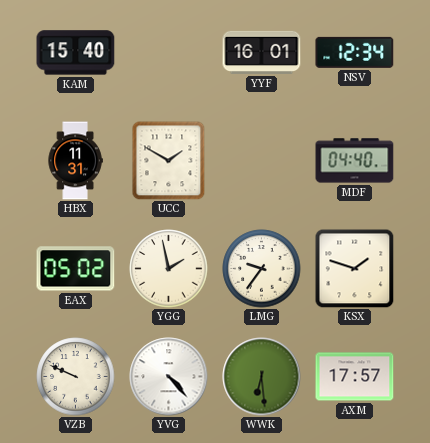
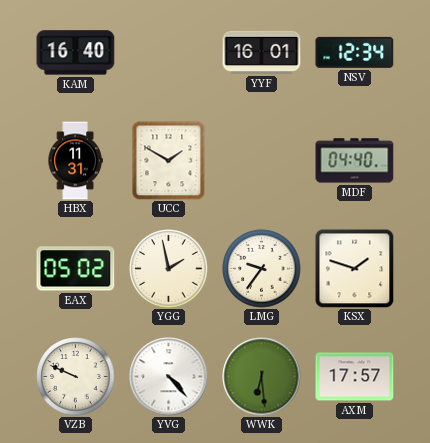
KAM: 15:40 -> 16:40 (76, 53)
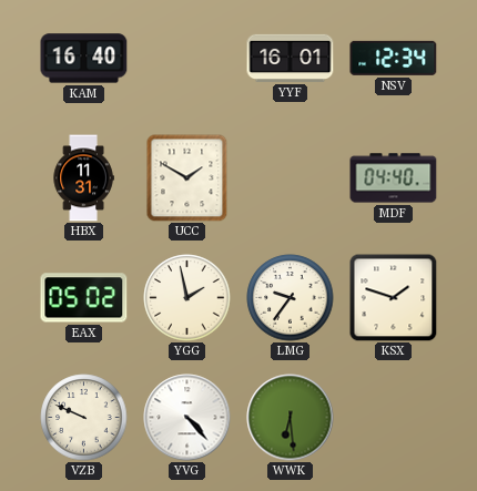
AXM: 17:57 -> none (355, 377)
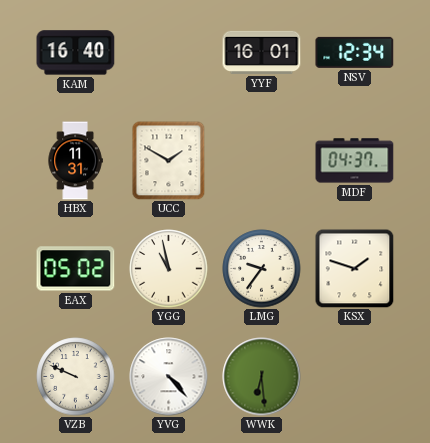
MDF: 04:40 -> 04:37 (355, 161)
YGG: 1:58 -> 10:58 (169, 269)
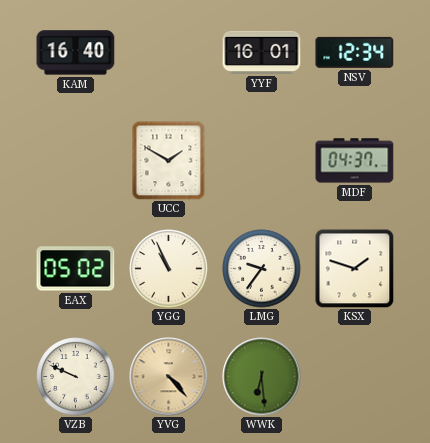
HBX: 11:31 -> none (75, 161)
YGG: 10:58 -> 10:56 (169, 269)
YVG dial: white -> champagne (169, 377)
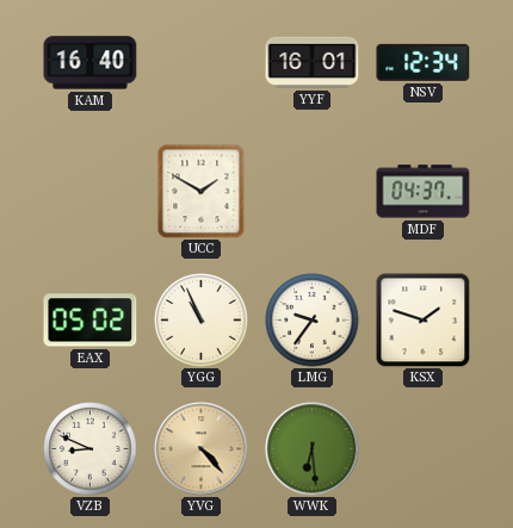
VZB: 9:49 -> 8:49 (91, 449)
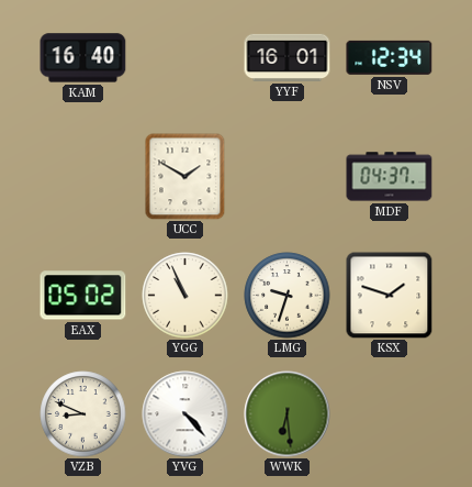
LMG: 9:36 -> 9:33 (288, 296)
YVG dial: champagne -> white (186, 414)
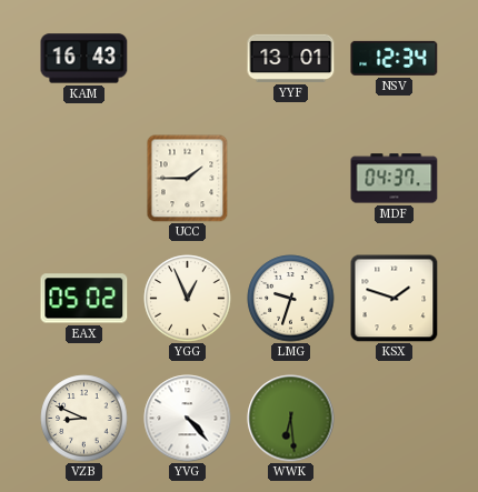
KAM: 16:40 -> 16:43 (84, 59)
YYF: 16:01 -> 13:01 (291, 58)
UCC: 1:50 -> 1:45 (188, 179)
YGG: 10:56 -> 12:56 (188, 299)
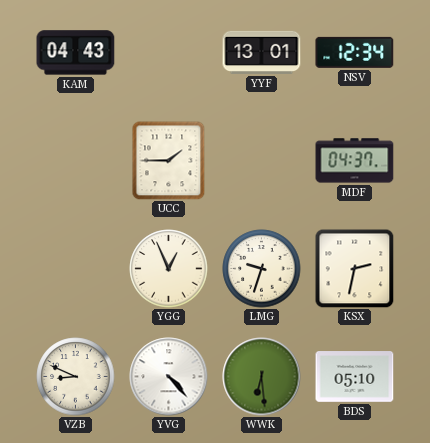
KAM: 16:43 -> 04:43 (76, 53)
EAX: 05:02 -> none (84, 299)
KSX: 1:48 -> 2:32 (355, 269)
BDS: none -> 05:10 (355, 377)
